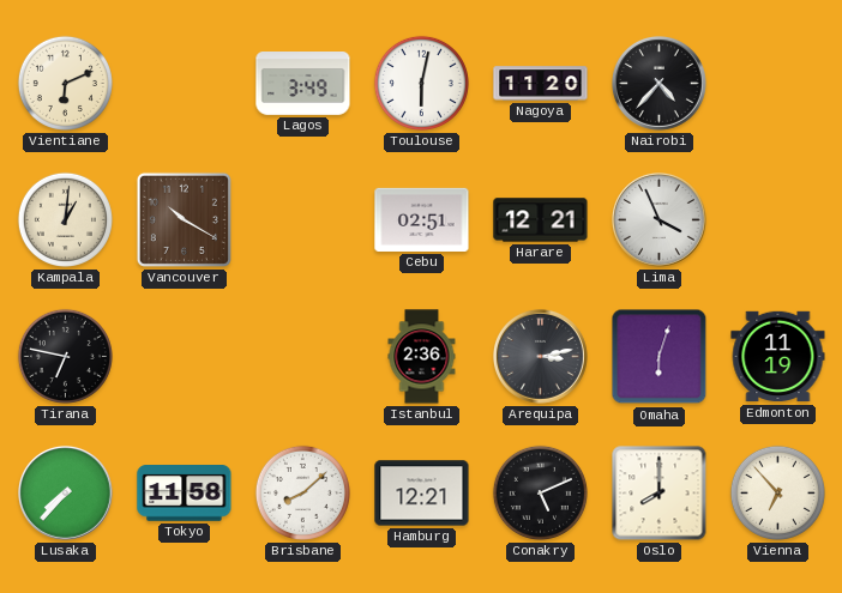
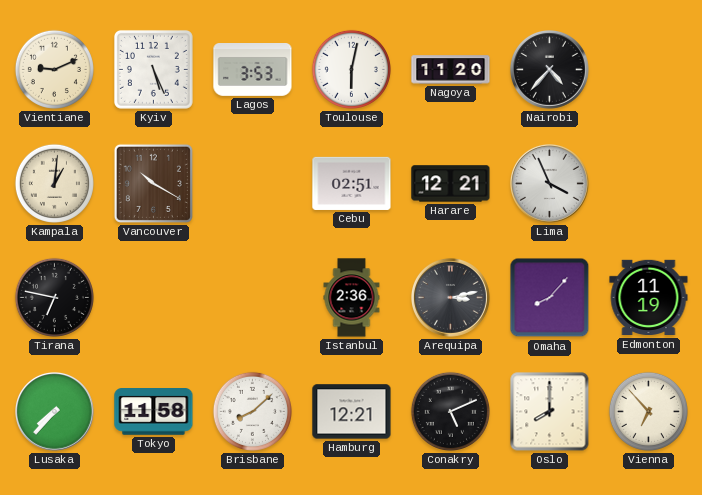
Vientiane: 6:11 -> 9:11 (54, 69)
Kyiv: none -> 5:26 (153, 69)
Lagos: 3:49 -> 3:53 (253, 70)
Omaha: 6:03 -> 8:07 (550, 298)
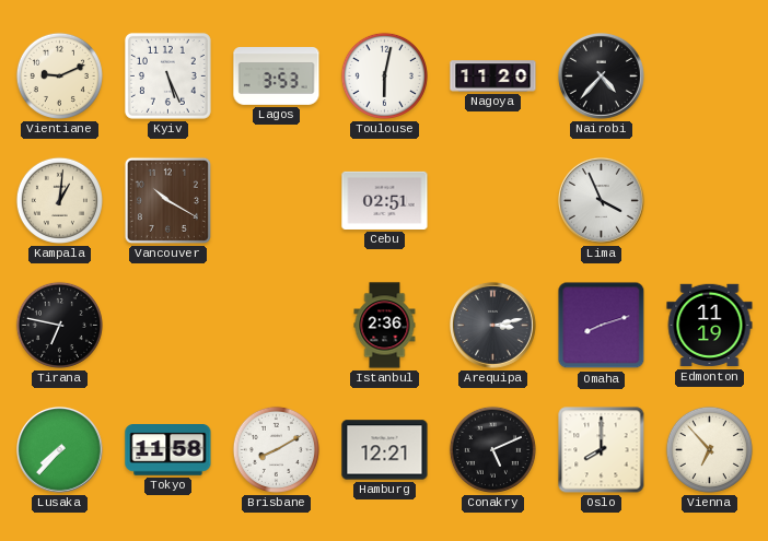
Harare: 12:21 -> none (451, 184)
Omaha: 8:07 -> 8:12 (602, 326)
Brisbane: 8:08 -> 8:10 (276, 449)
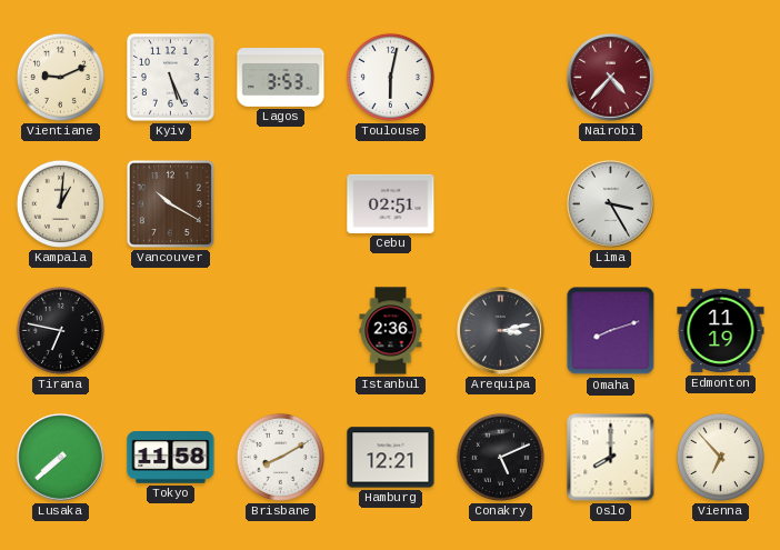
Nagoya: 11:20 -> none (493, 77)
Nairobi dial: black -> burgundy (611, 78)
Lima: 3:56 -> 3:25 (611, 204)
Lusaka: 7:37 -> 7:38 (61, 458)
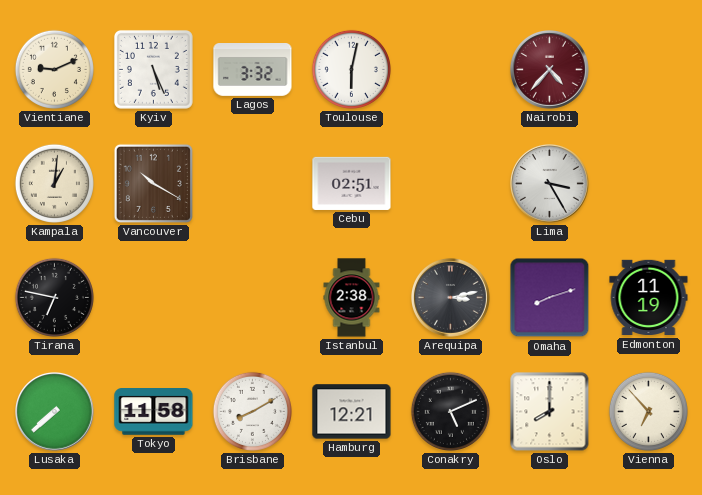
Lagos: 3:53 -> 3:32 (253, 70)
Istanbul: 2:36 -> 2:38 (352, 298)
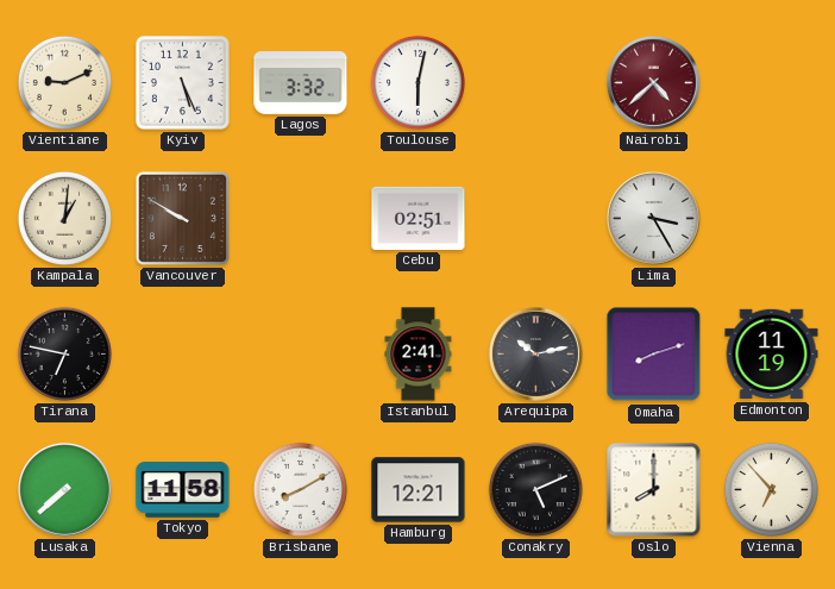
Nairobi: 4:37 -> 4:38 (654, 83)
Vancouver: 10:20 -> 9:50 (182, 218)
Istanbul: 2:38 -> 2:41 (419, 355)
Arequipa: 3:13 -> 10:13 (536, 355)
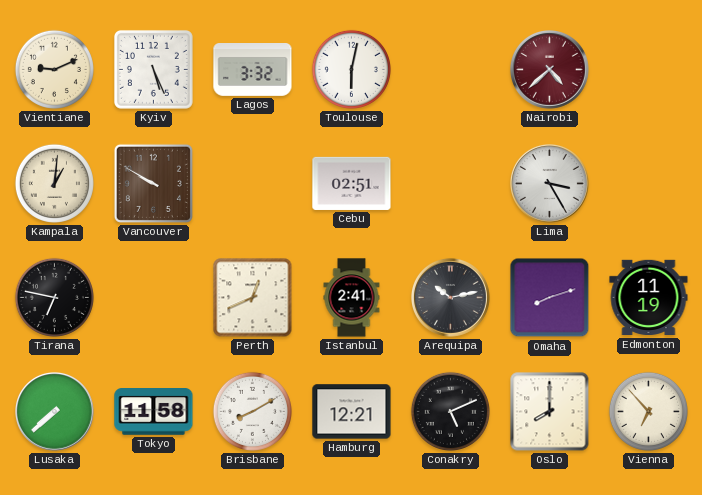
Perth: none -> 12:41 (253, 298)
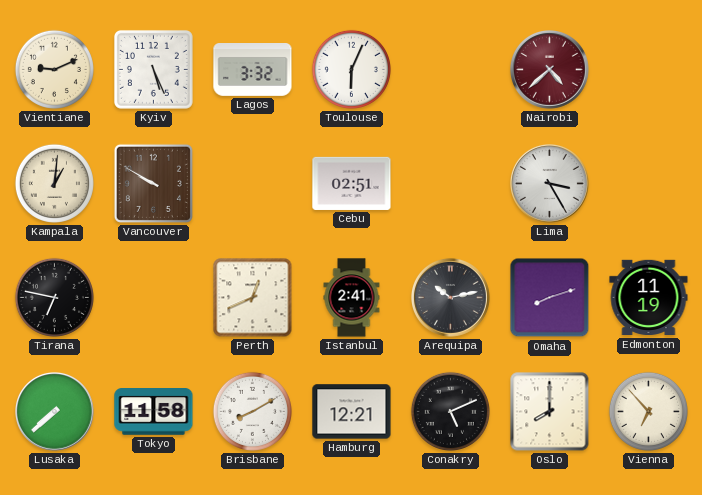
Toulouse: 6:02 -> 6:04 (351, 69)
